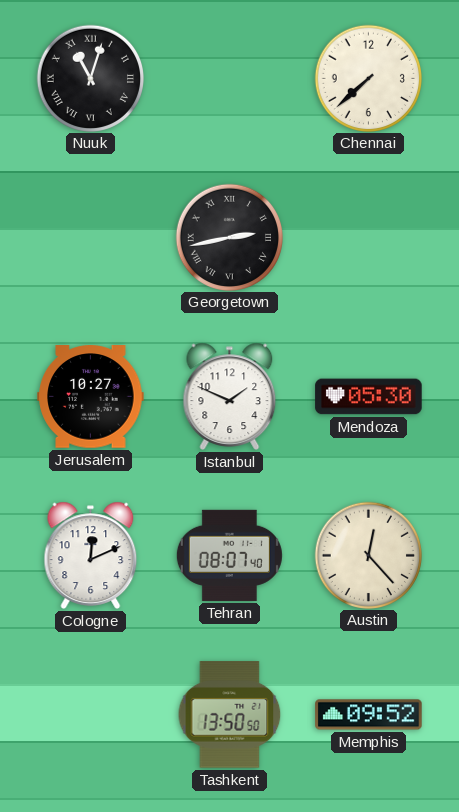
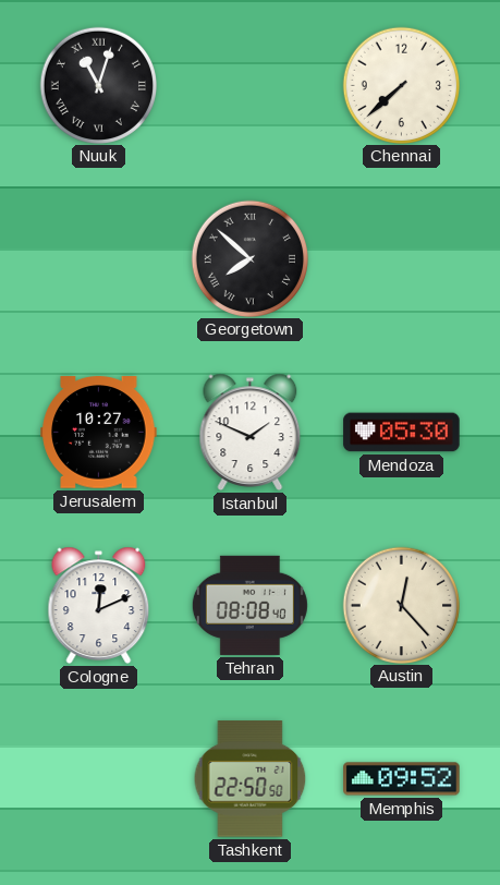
Georgetown: 2:43 -> 7:52 (249, 258)
Tehran: 08:07 -> 08:08 (249, 605)
Tashkent: 13:50 -> 22:50 (251, 779)
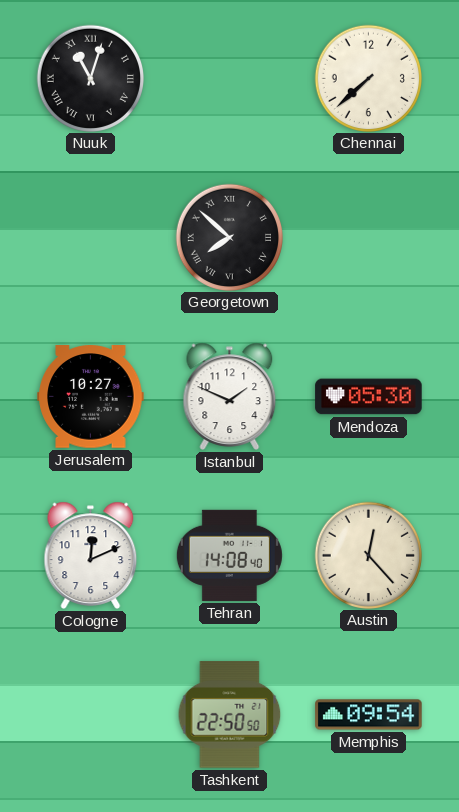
Tehran: 08:08 -> 14:08 (229, 555)
Memphis: 09:52 -> 09:54 (369, 715)
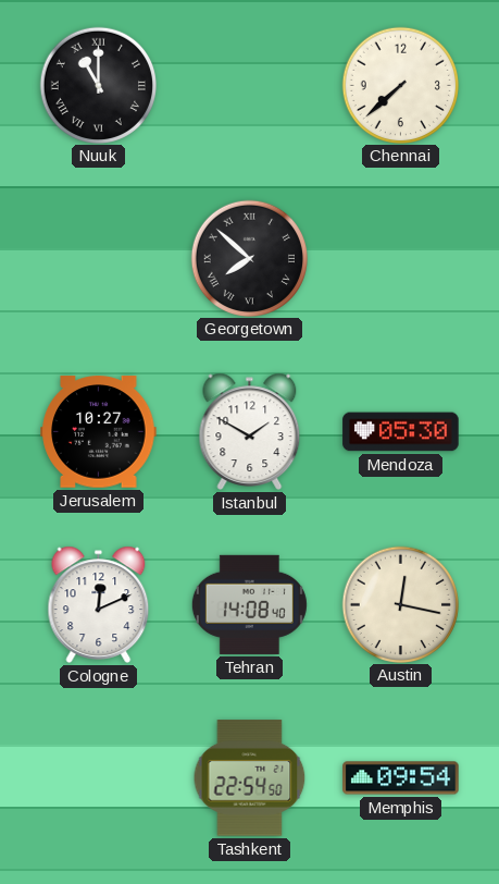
Nuuk: 11:03 -> 11:00 (98, 85)
Istanbul: 1:49 -> 1:50 (250, 431)
Austin: 12:23 -> 12:17 (400, 604)
Tashkent: 22:50 -> 22:54 (250, 778)
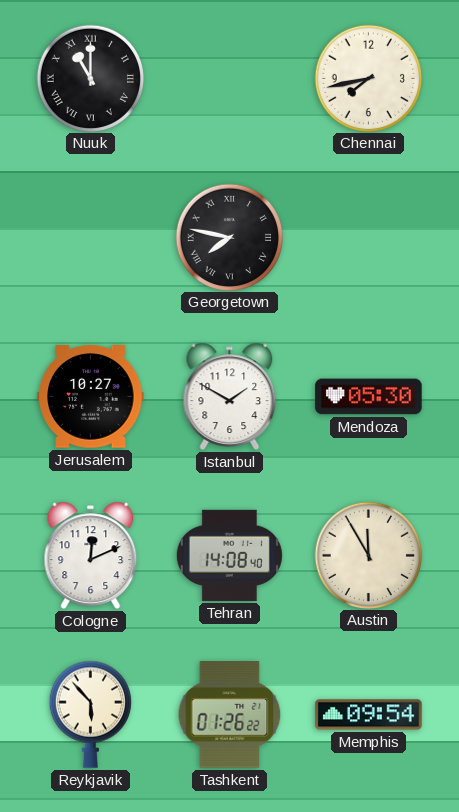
Chennai: 7:38 -> 7:43 (368, 78)
Georgetown: 7:52 -> 7:47 (229, 237)
Austin: 12:17 -> 11:55 (368, 555)
Reykjavik: none -> 5:53 (90, 714)
Tashkent: 22:54 -> 01:26 (230, 715)
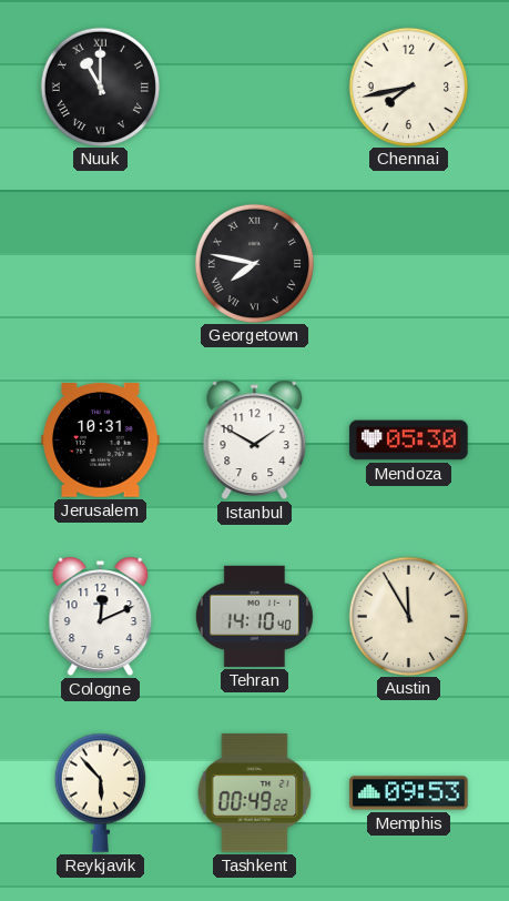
Jerusalem: 10:27 -> 10:31 (101, 441)
Tehran: 14:08 -> 14:10 (254, 616)
Tashkent: 01:26 -> 00:49 (255, 793)
Memphis: 09:54 -> 09:53 (409, 793)
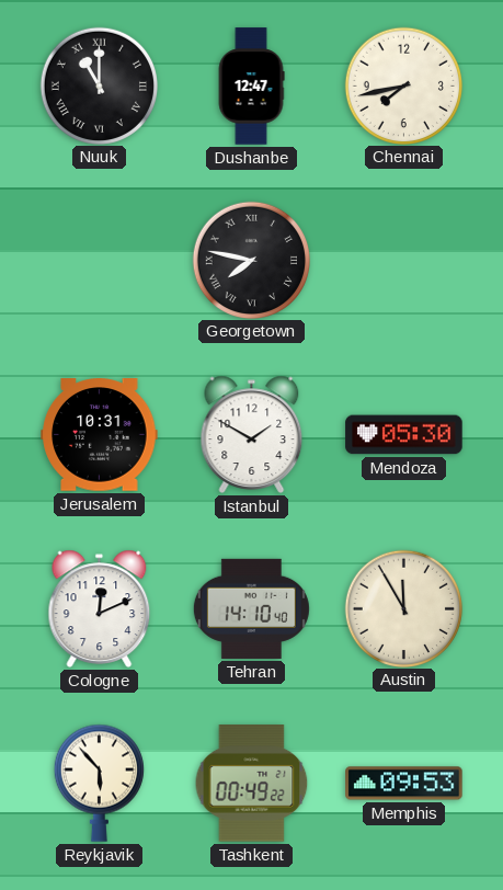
Dushanbe: none -> 12:47 (251, 87)
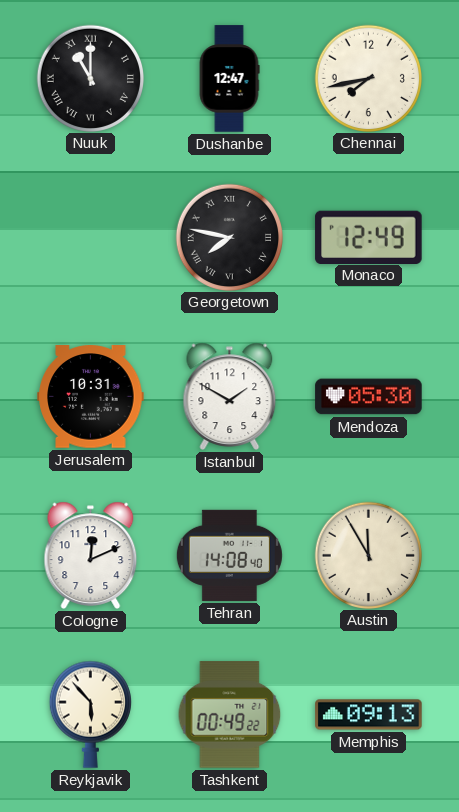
Monaco: none -> 12:49 (369, 237)
Tehran: 14:10 -> 14:08 (229, 555)
Memphis: 09:53 -> 09:13 (369, 715)
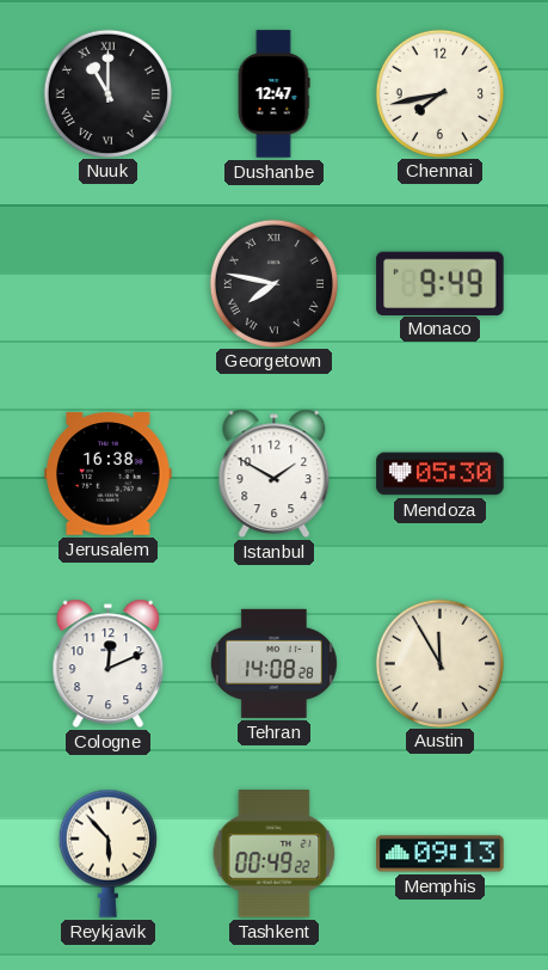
Monaco: 12:49 -> 9:49 (441, 283)
Jerusalem: 10:31 -> 16:38 (109, 474)
Tehran: 14:08:40 -> 14:08:28 (273, 663)
